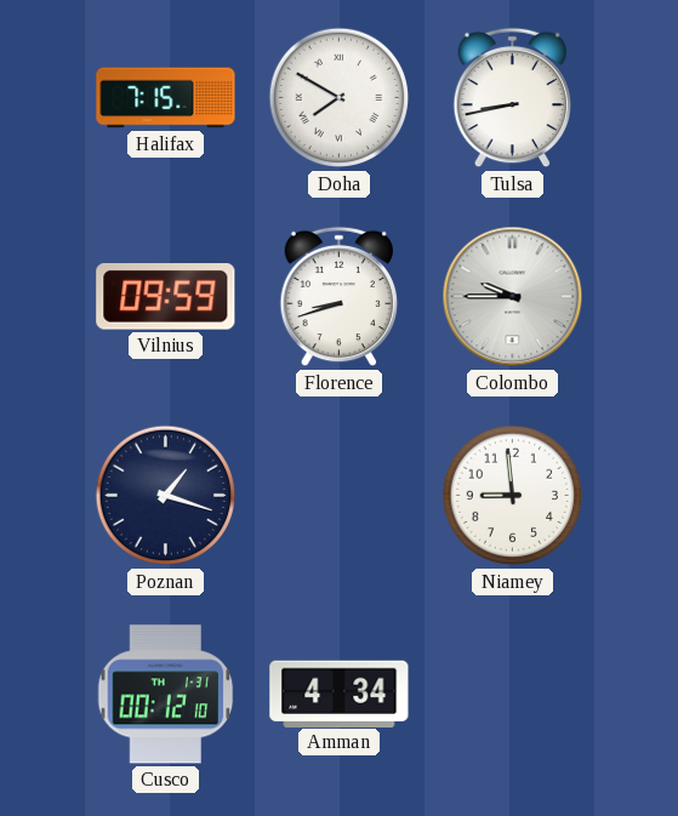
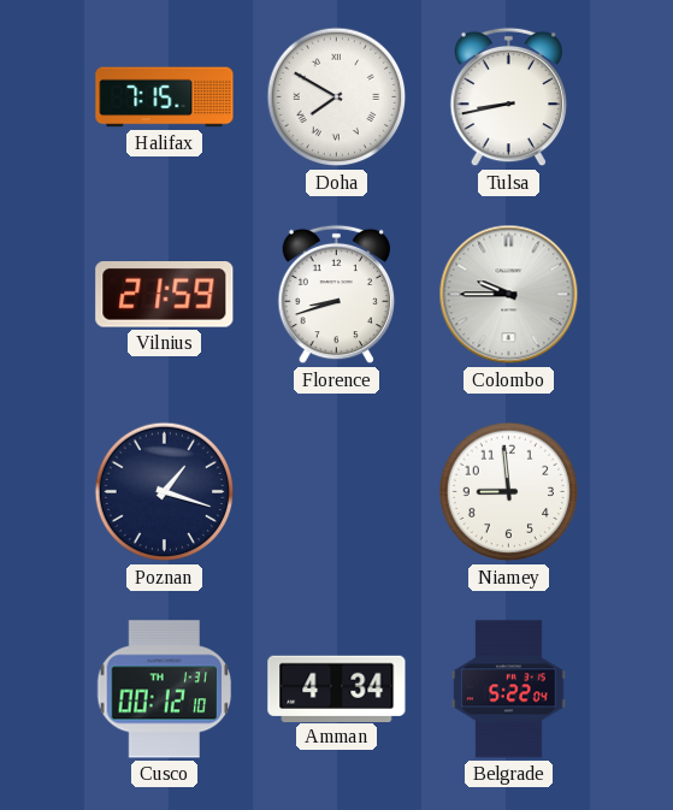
Vilnius: 09:59 -> 21:59 (165, 295)
Belgrade: none -> 5:22 (509, 690)
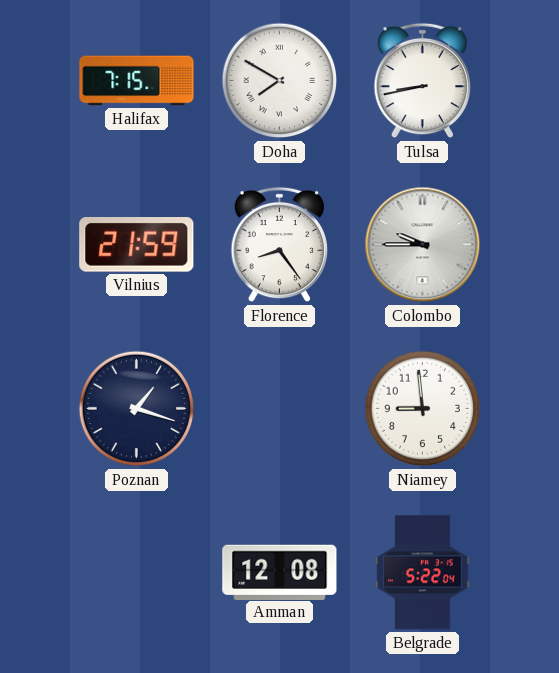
Florence: 8:42 -> 8:24 (280, 245)
Cusco: 00:12 -> none (165, 690)
Amman: 4:34 -> 12:08 (280, 572)
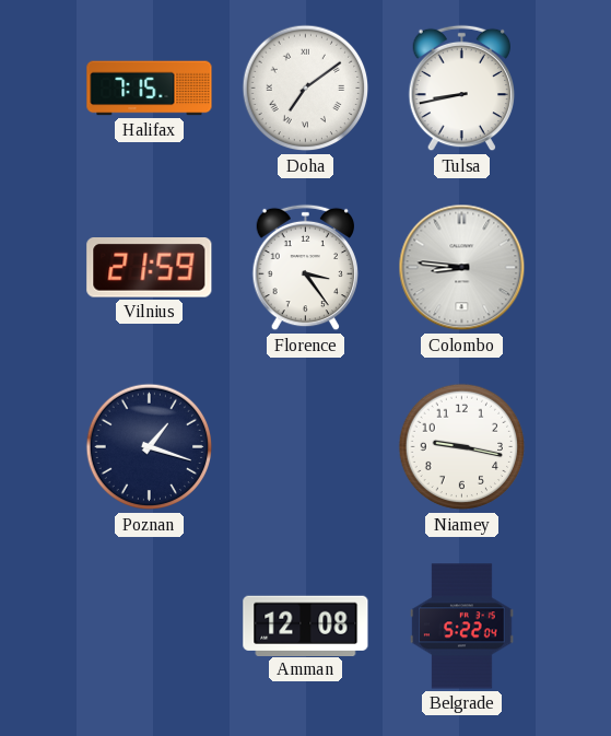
Doha: 7:50 -> 7:09 (306, 89)
Florence: 8:24 -> 3:24 (306, 268)
Colombo: 9:45 -> 8:46 (462, 268)
Niamey: 8:59 -> 9:17 (462, 447)
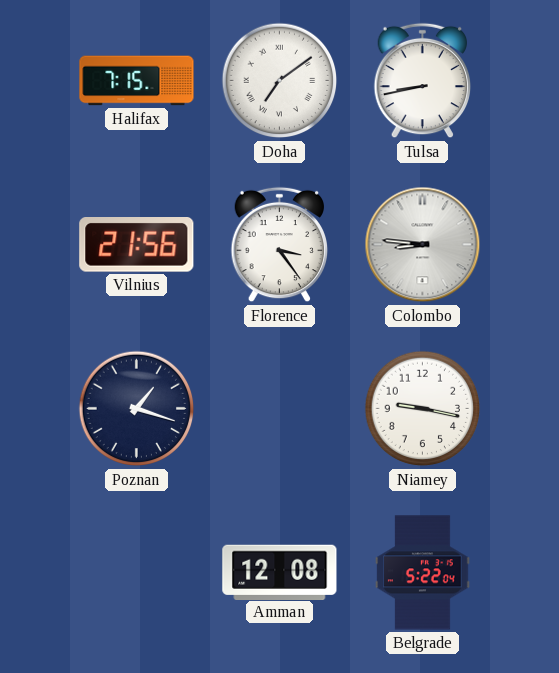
Vilnius: 21:59 -> 21:56 (137, 245)
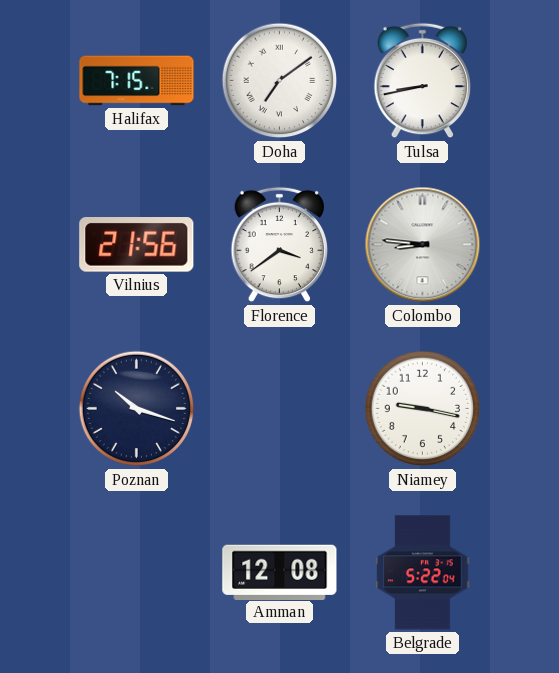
Florence: 3:24 -> 3:39 (280, 245)
Poznan: 1:18 -> 10:18 (137, 409)
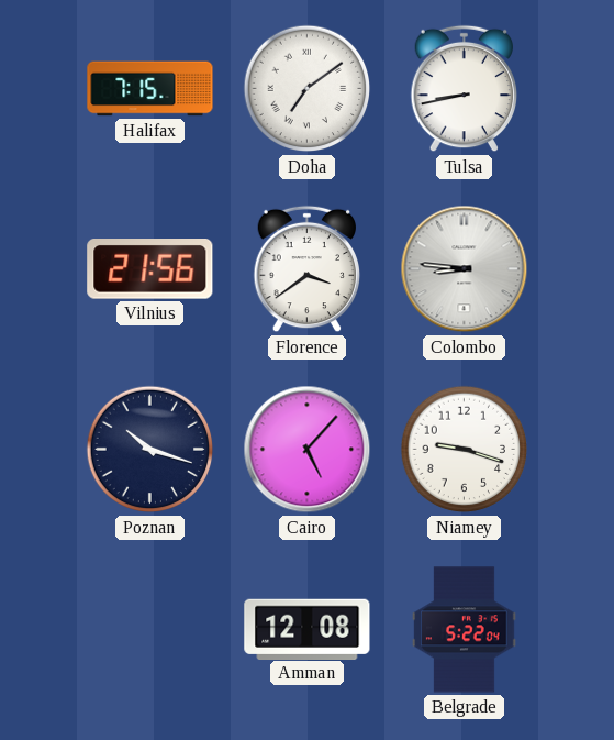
Cairo: none -> 5:07 (308, 450)
Niamey: 9:17 -> 9:18 (465, 450)
